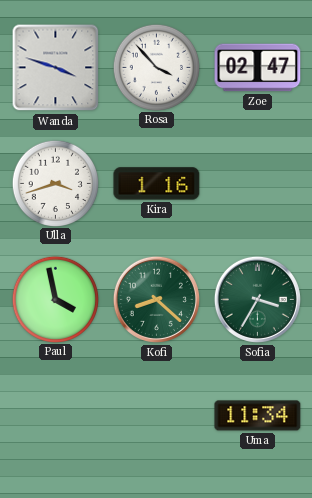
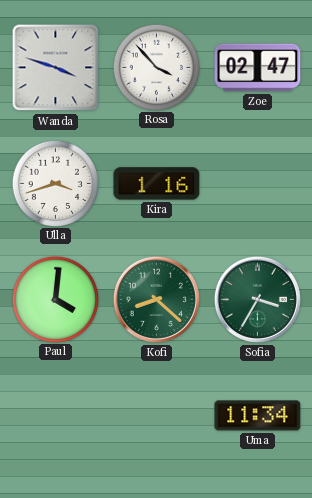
Paul: 3:58 -> 4:01 (55, 299)
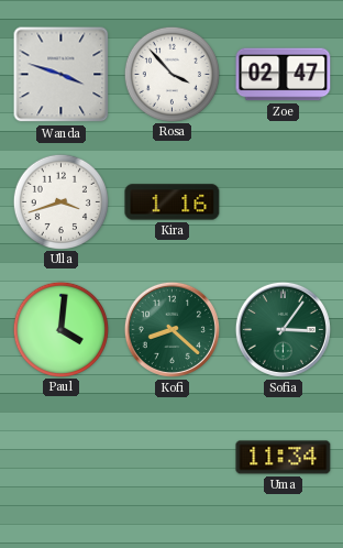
Sofia: 3:35 -> 3:06 (283, 329)
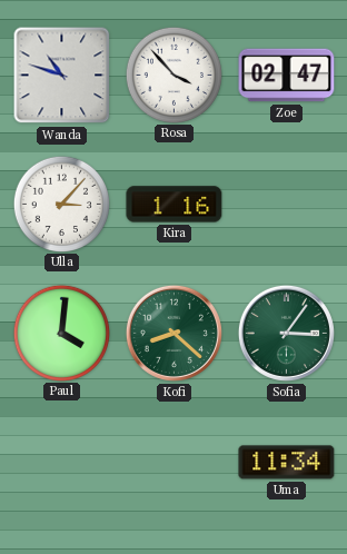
Wanda: 3:48 -> 10:48 (62, 76)
Ulla: 3:42 -> 3:07 (61, 204)
